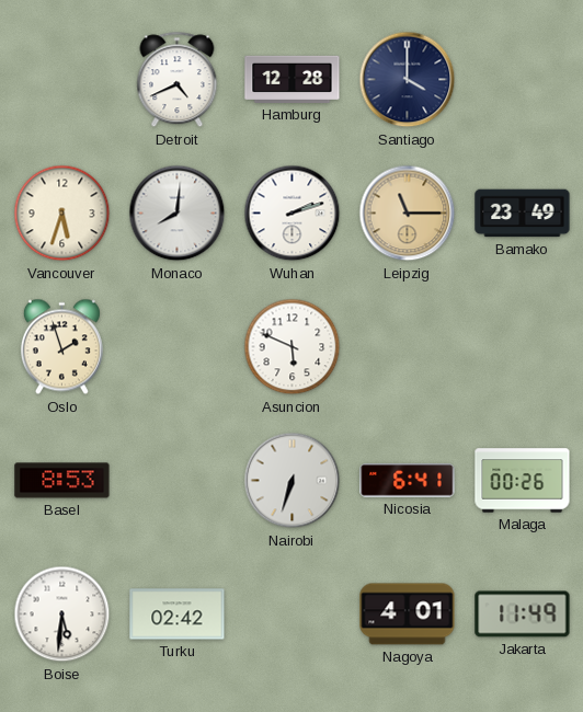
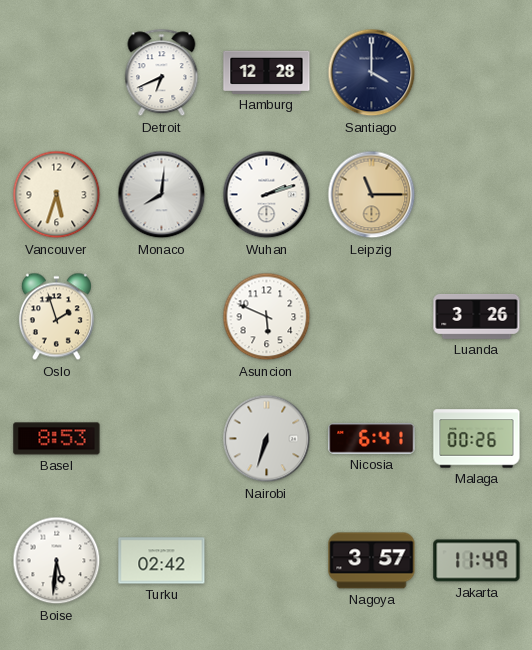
Detroit: 4:41 -> 6:41 (162, 73)
Bamako: 23:49 -> none (523, 214)
Luanda: none -> 3:26 (477, 316)
Nagoya: 4:01 -> 3:57 (372, 561)
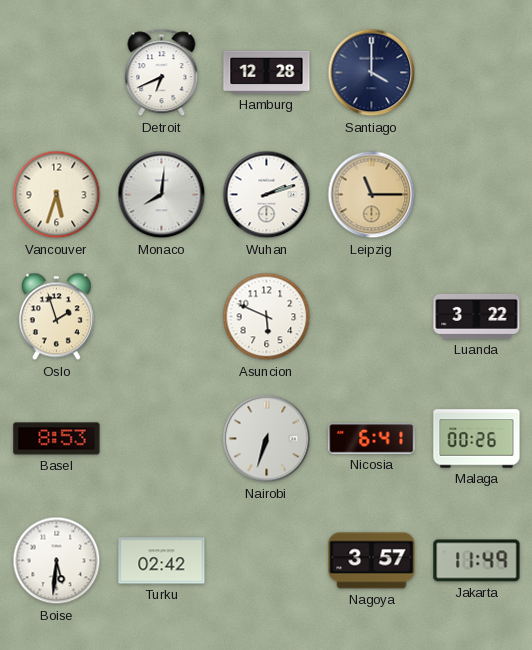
Luanda: 3:26 -> 3:22 (477, 316)
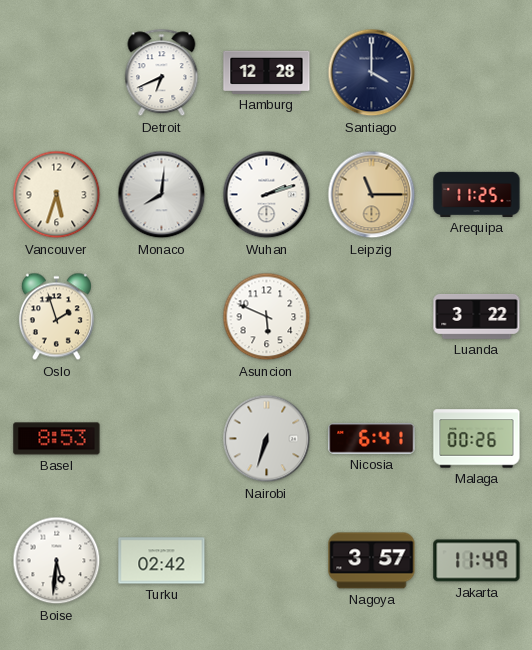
Arequipa: none -> 11:25 (477, 194)
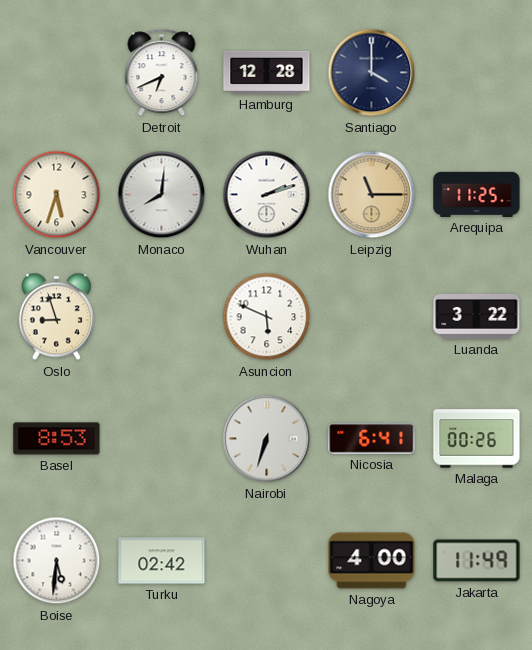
Oslo: 1:57 -> 8:57 (56, 317)
Nagoya: 3:57 -> 4:00 (372, 561)
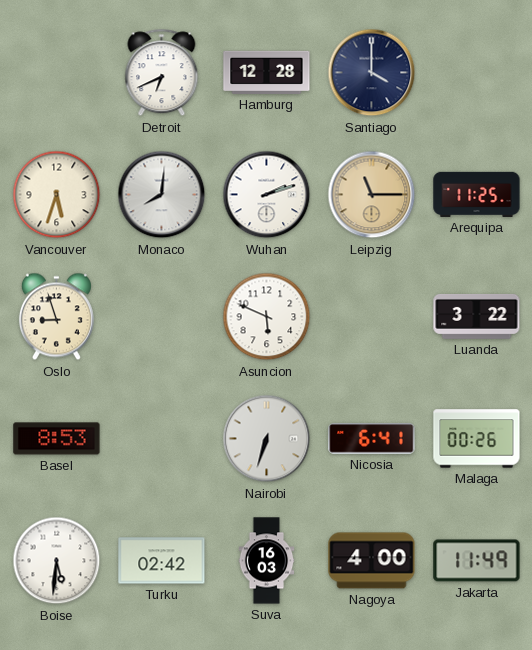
Suva: none -> 16:03 (267, 561)
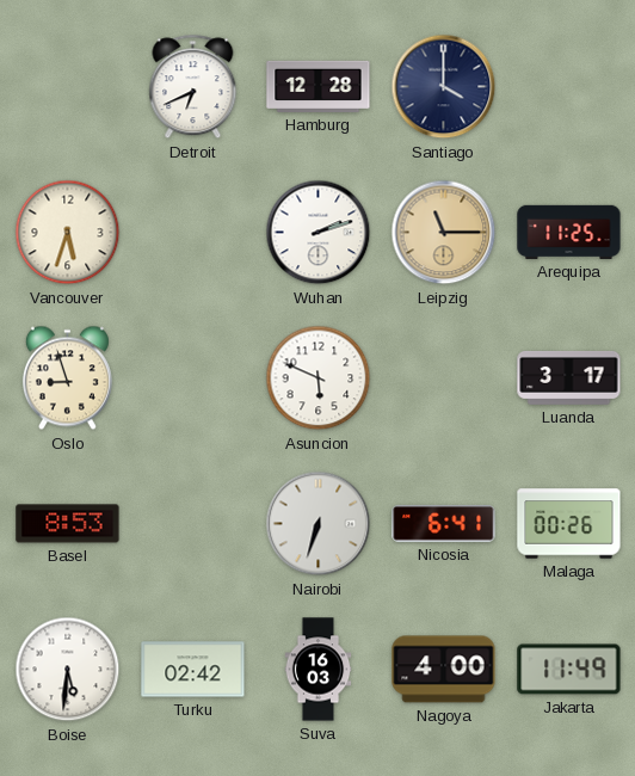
Monaco: 8:01 -> none (162, 195)
Luanda: 3:22 -> 3:17 (569, 377)
